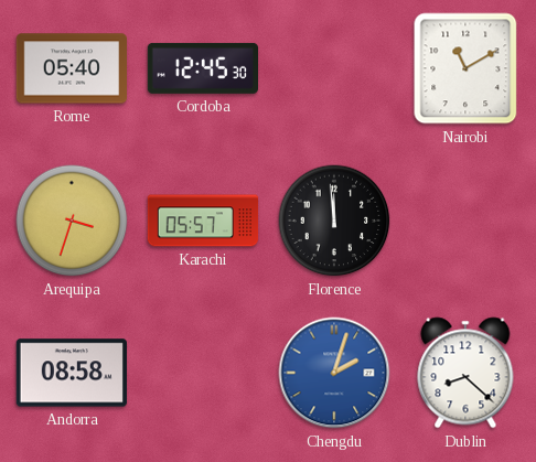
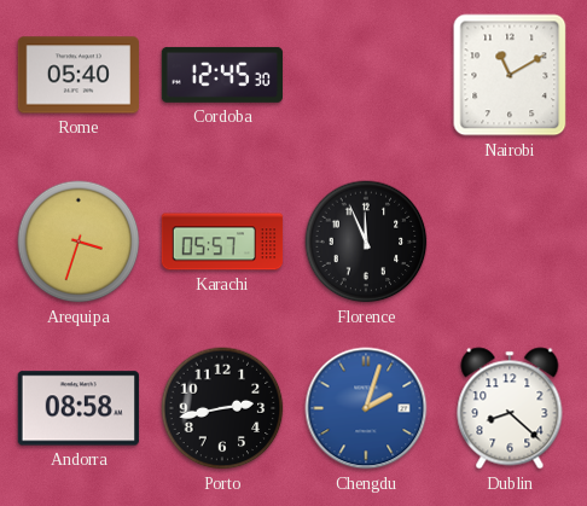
Florence: 11:59 -> 11:56 (366, 242)
Porto: none -> 2:43 (222, 408)
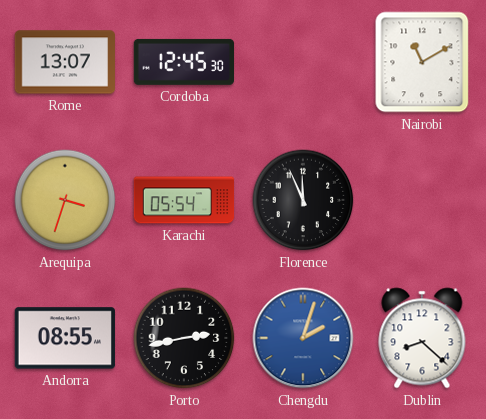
Rome: 05:40 -> 13:07 (64, 62)
Karachi: 05:57 -> 05:54 (184, 200)
Andorra: 08:58 -> 08:55 (64, 338)
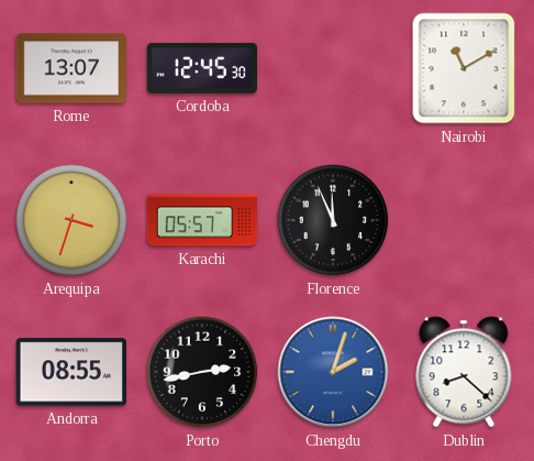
Karachi: 05:54 -> 05:57 (202, 220)
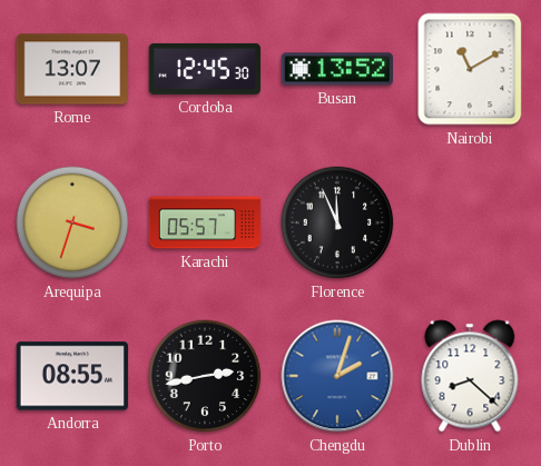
Busan: none -> 13:52 (336, 69)
